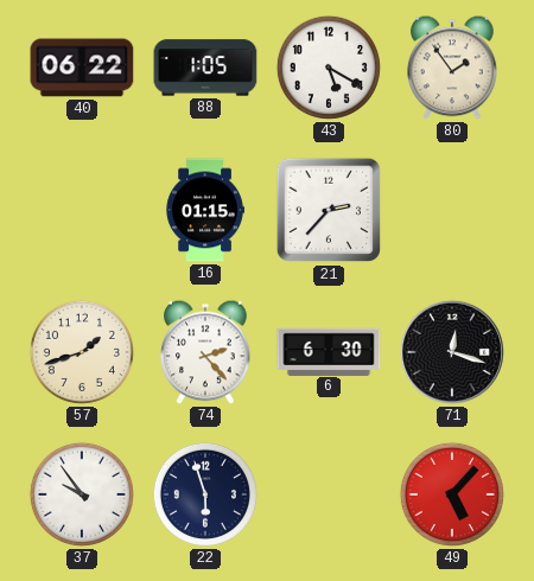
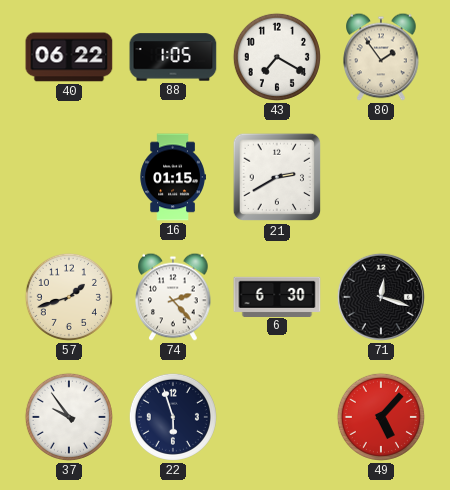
43: 5:20 -> 7:20 (277, 57)
21: 2:37 -> 2:40 (277, 177)
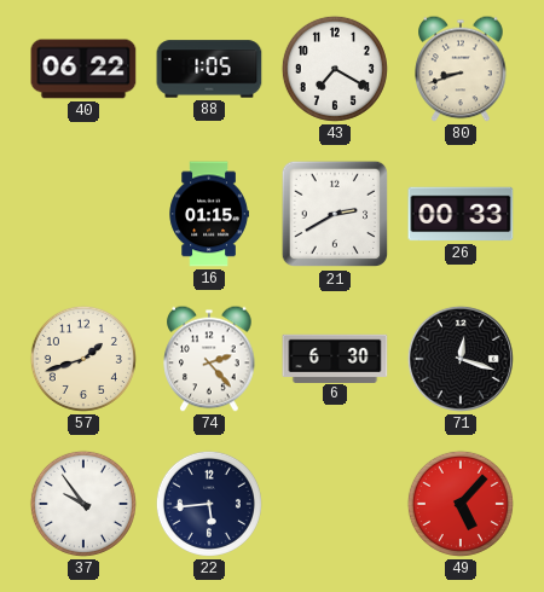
80: 1:54 -> 8:42 (461, 69)
26: none -> 00:33 (461, 214)
22: 5:57 -> 5:44 (209, 504)
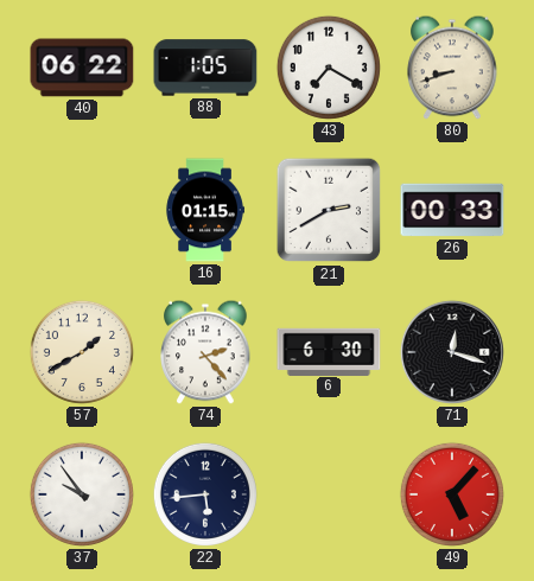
57: 1:42 -> 1:40 (82, 352)
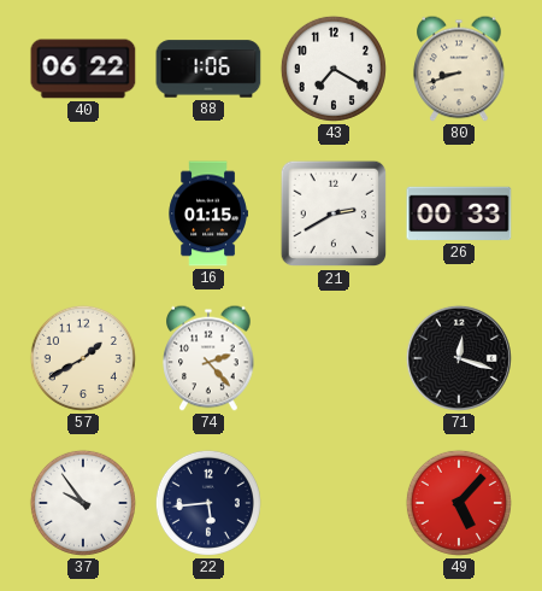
88: 1:05 -> 1:06 (208, 69)
6: 6:30 -> none (329, 351)
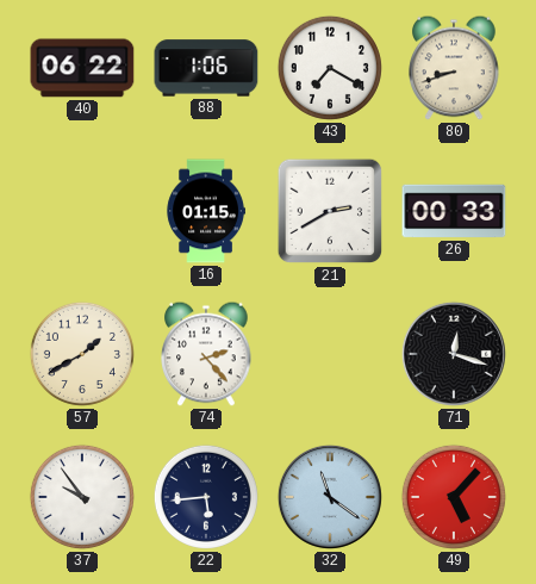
32: none -> 11:21 (330, 497)
